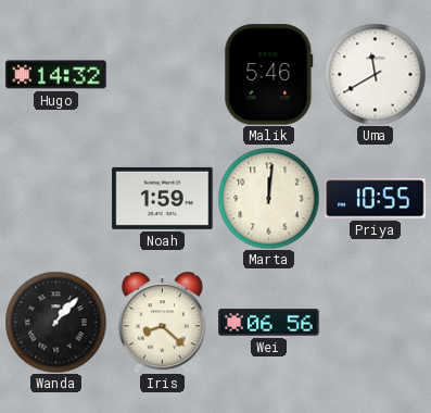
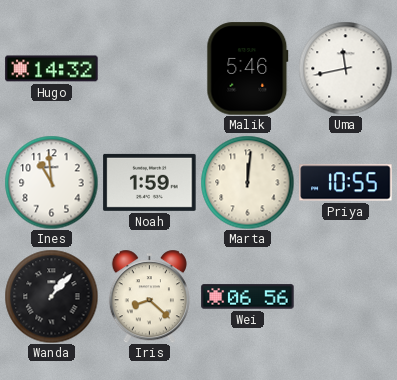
Uma: 11:40 -> 11:43 (345, 68)
Ines: none -> 10:59 (51, 182)
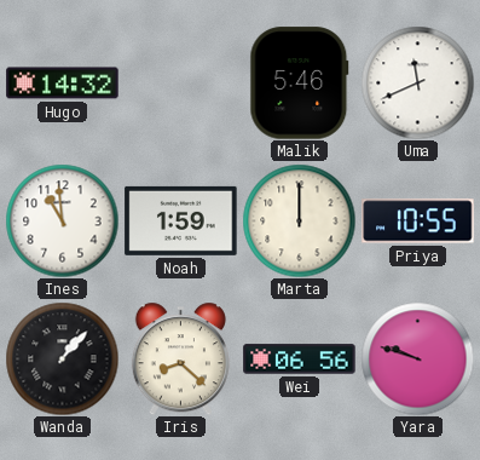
Uma: 11:43 -> 11:41 (417, 82)
Marta: 12:01 -> 12:00 (299, 220)
Yara: none -> 9:48 (417, 358)
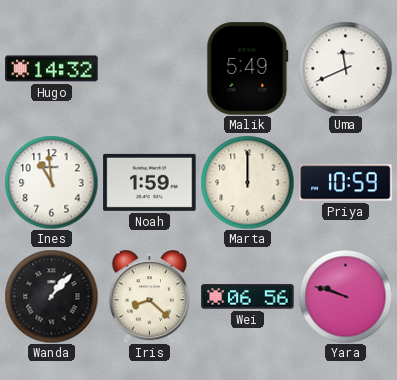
Malik: 5:46 -> 5:49 (248, 69)
Priya: 10:55 -> 10:59 (346, 183)
